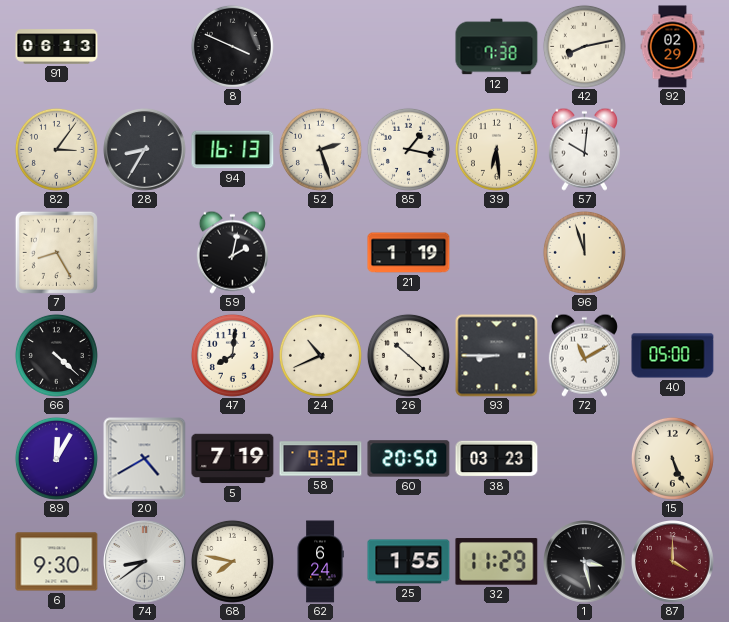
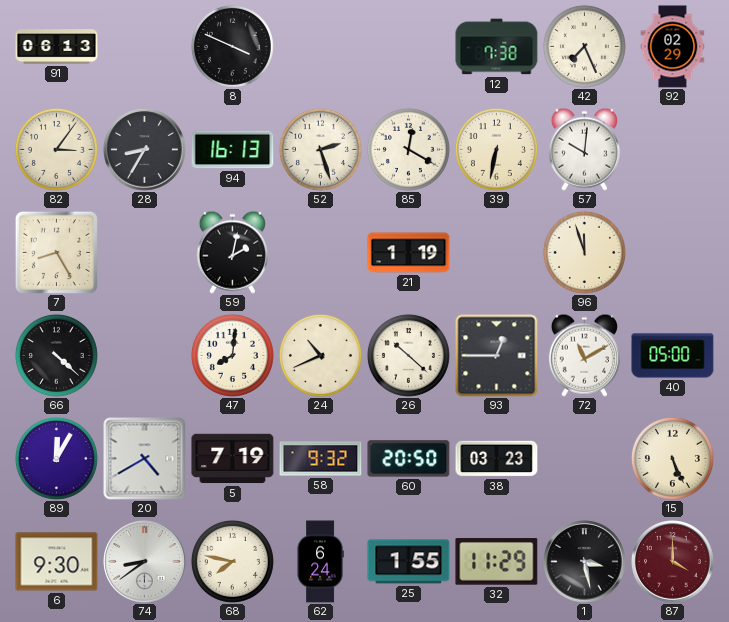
42: 8:13 -> 7:26 (584, 46)
85: 1:17 -> 12:20 (408, 149)
39: 6:29 -> 6:32 (496, 149)
93: 8:45 -> 12:45 (497, 356)
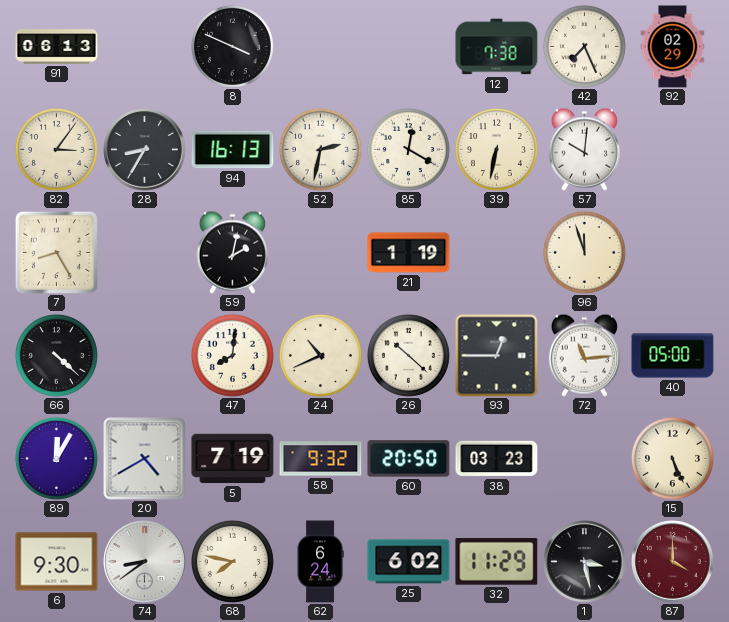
52: 2:27 -> 2:32 (320, 149)
72: 11:10 -> 11:14 (584, 355)
25: 1:55 -> 6:02 (409, 562)
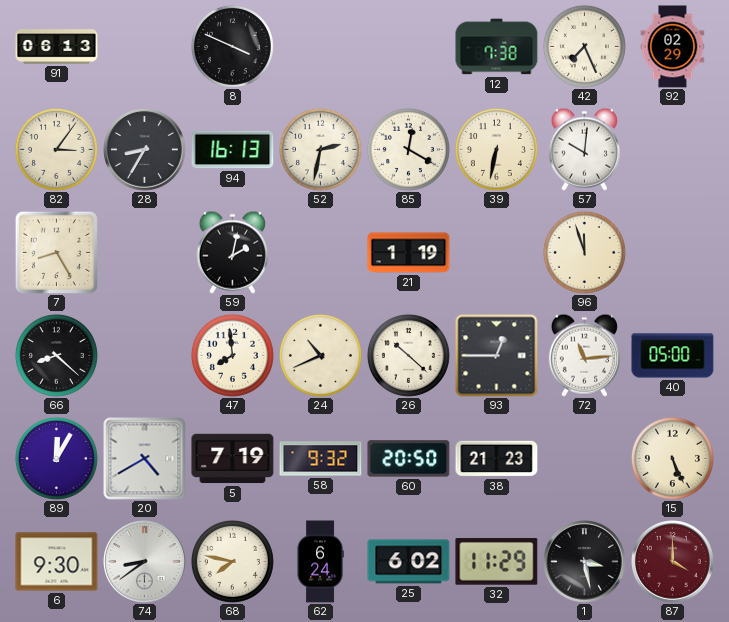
66: 4:22 -> 8:22 (56, 355)
47: 8:01 -> 7:59 (232, 355)
38: 03:23 -> 21:23 (497, 459)
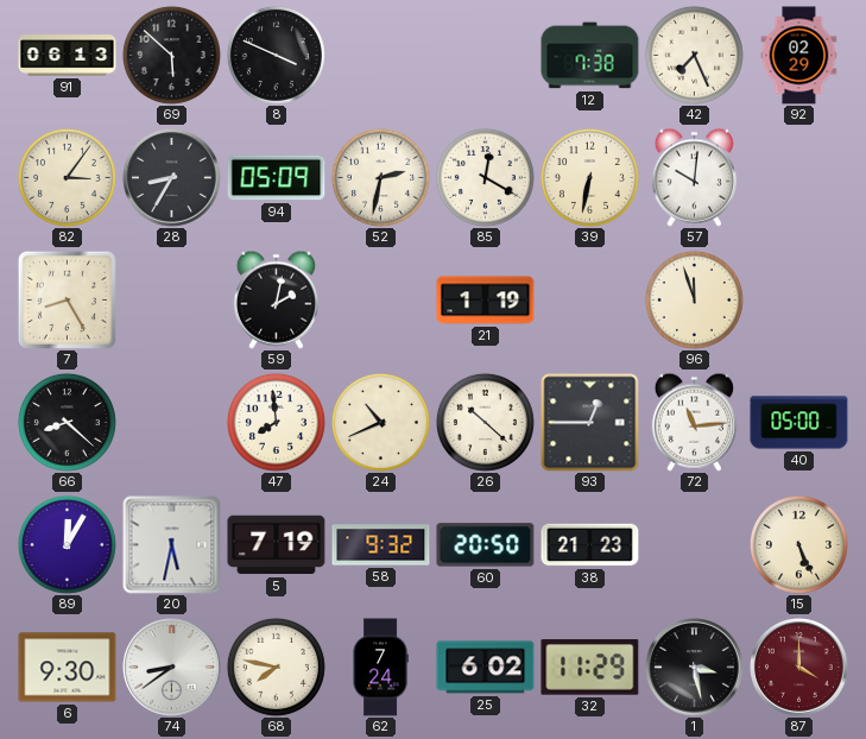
69: none -> 5:52 (171, 55)
94: 16:13 -> 05:09 (277, 178)
20: 4:40 -> 5:32 (172, 545)
62: 6:24 -> 7:24 (380, 668)
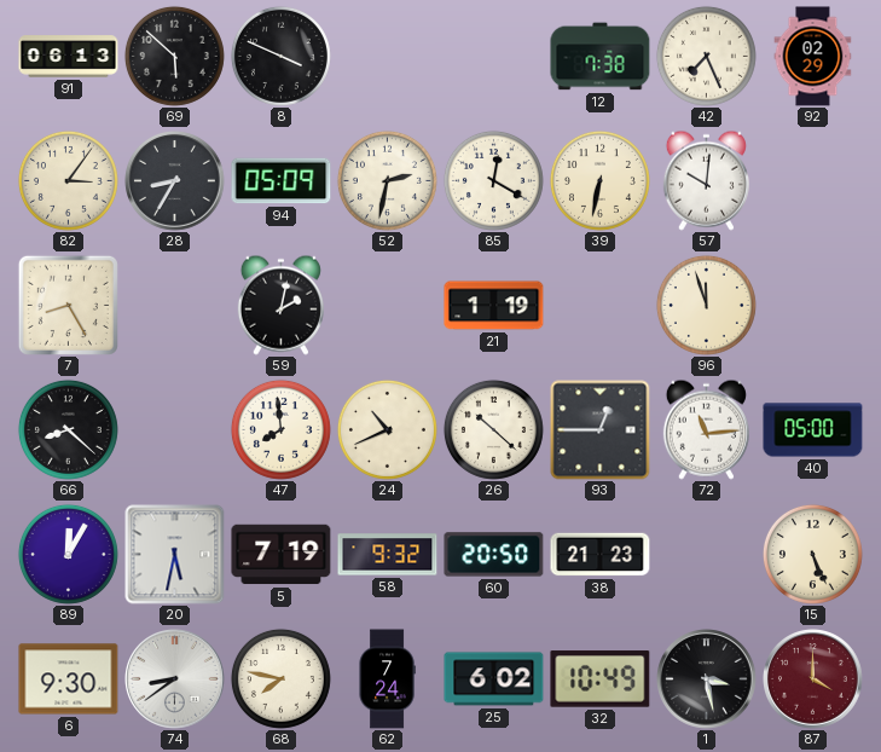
32: 11:29 -> 10:49 (601, 679)
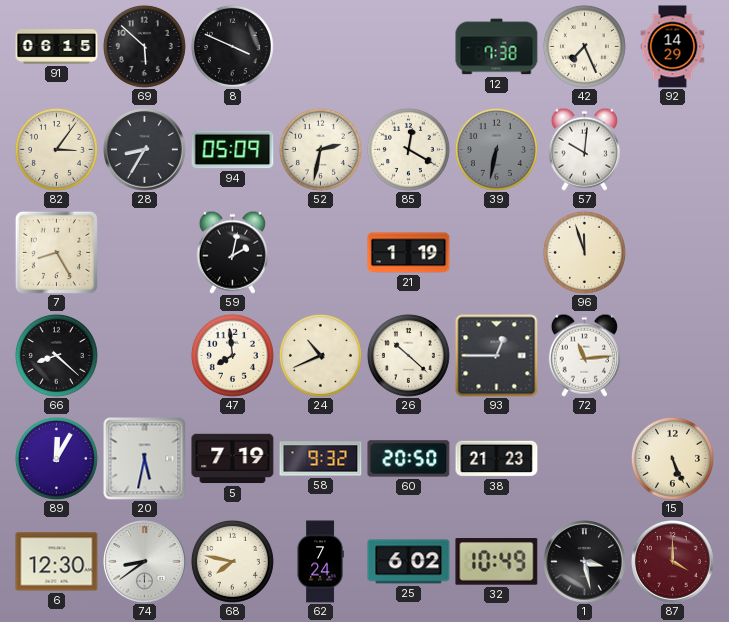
91: 06:13 -> 06:15 (57, 47)
92: 02:29 -> 14:29 (673, 47)
39 dial: cream -> grey (496, 149)
40: 05:00 -> none (813, 430)
6: 9:30 -> 12:30 (57, 562)
